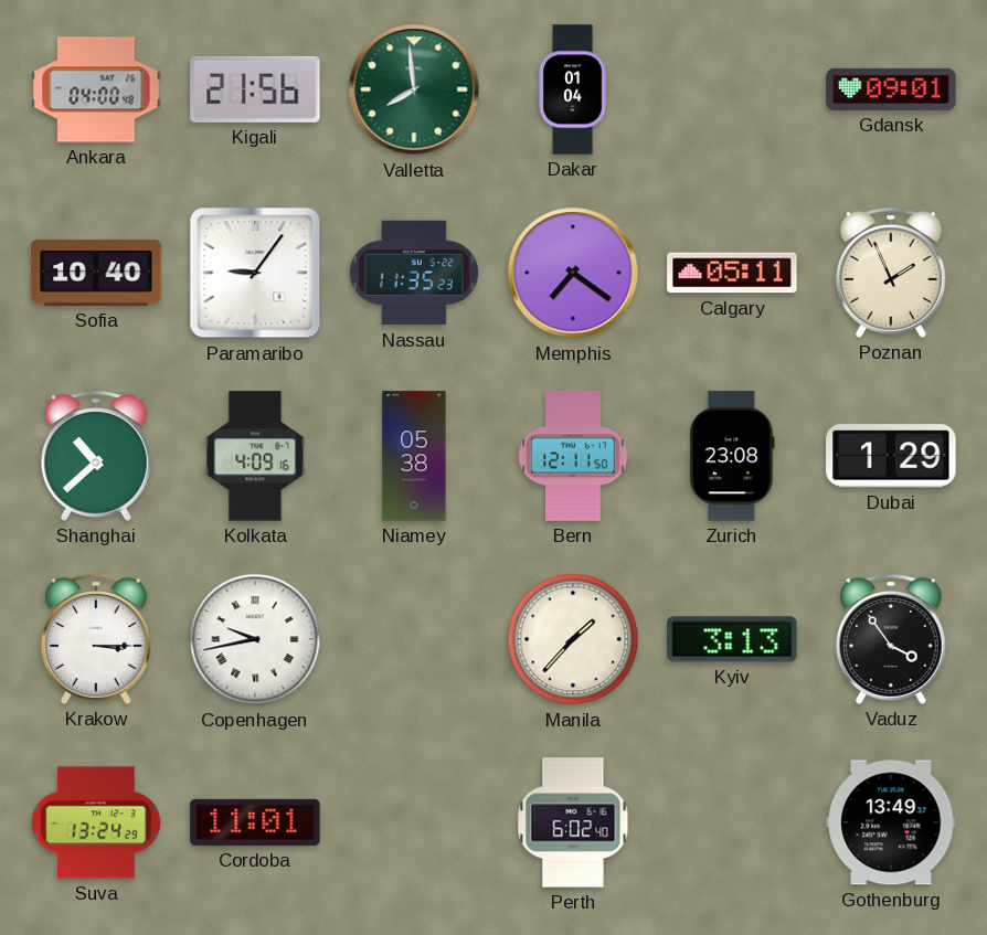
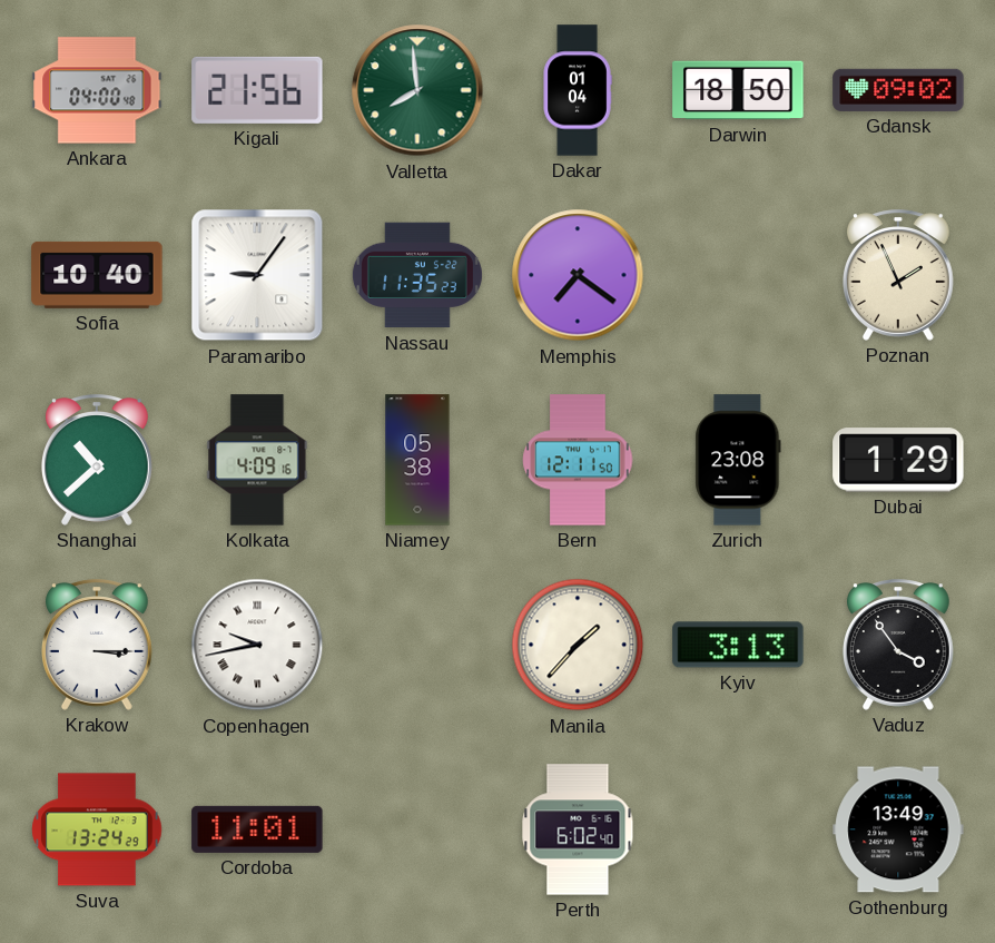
Darwin: none -> 18:50 (738, 90)
Gdansk: 09:01 -> 09:02 (898, 90)
Calgary: 05:11 -> none (732, 273)
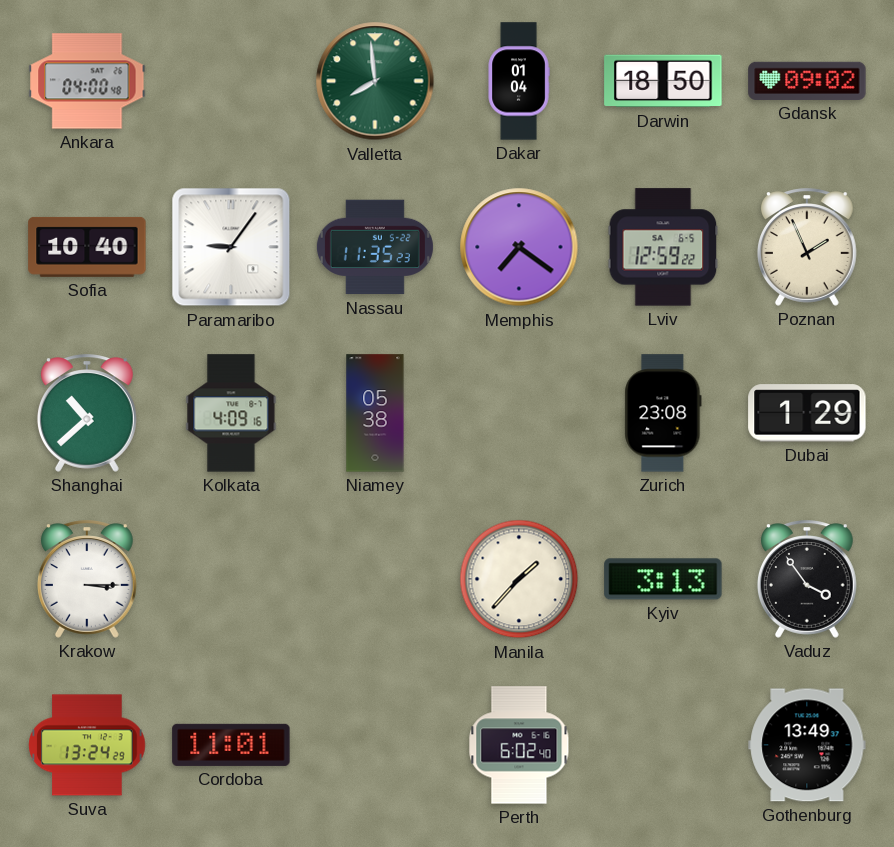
Kigali: 21:56 -> none (257, 90)
Lviv: none -> 12:59 (663, 247)
Bern: 12:11 -> none (578, 460)
Copenhagen: 9:43 -> none (257, 645)
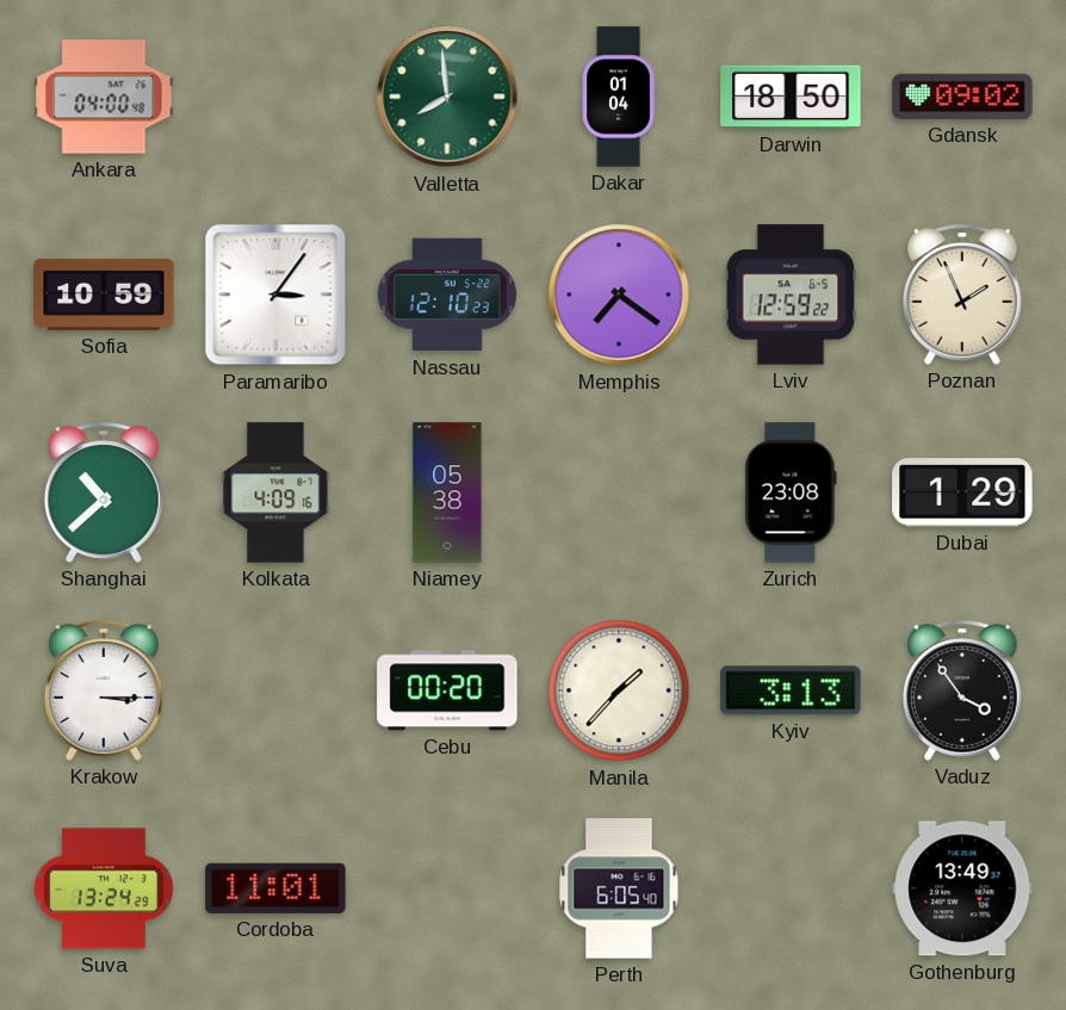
Sofia: 10:40 -> 10:59 (104, 295)
Paramaribo: 9:06 -> 3:06 (275, 295)
Nassau: 11:35 -> 12:10 (447, 295)
Cebu: none -> 00:20 (447, 690)
Perth: 6:02 -> 6:05 (619, 888)
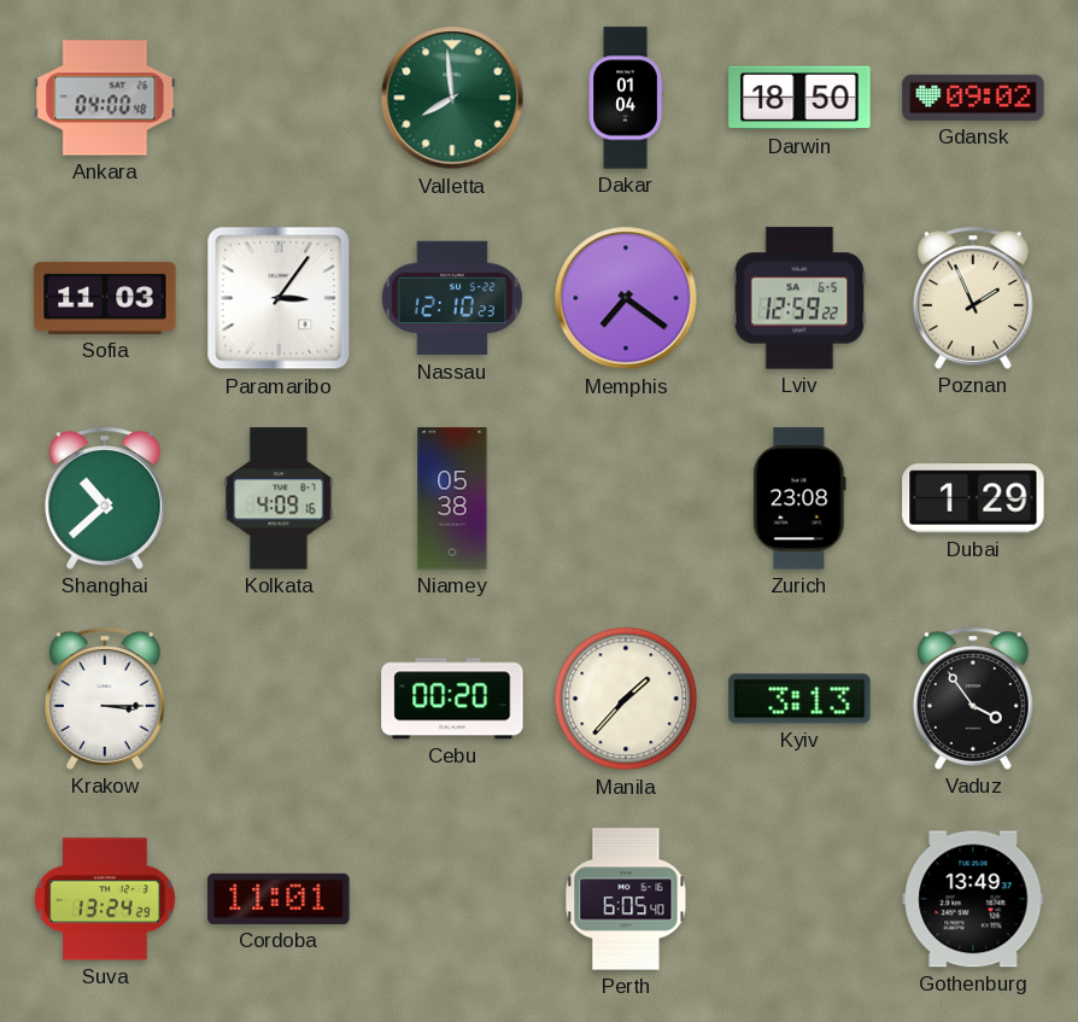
Sofia: 10:59 -> 11:03 (105, 298)
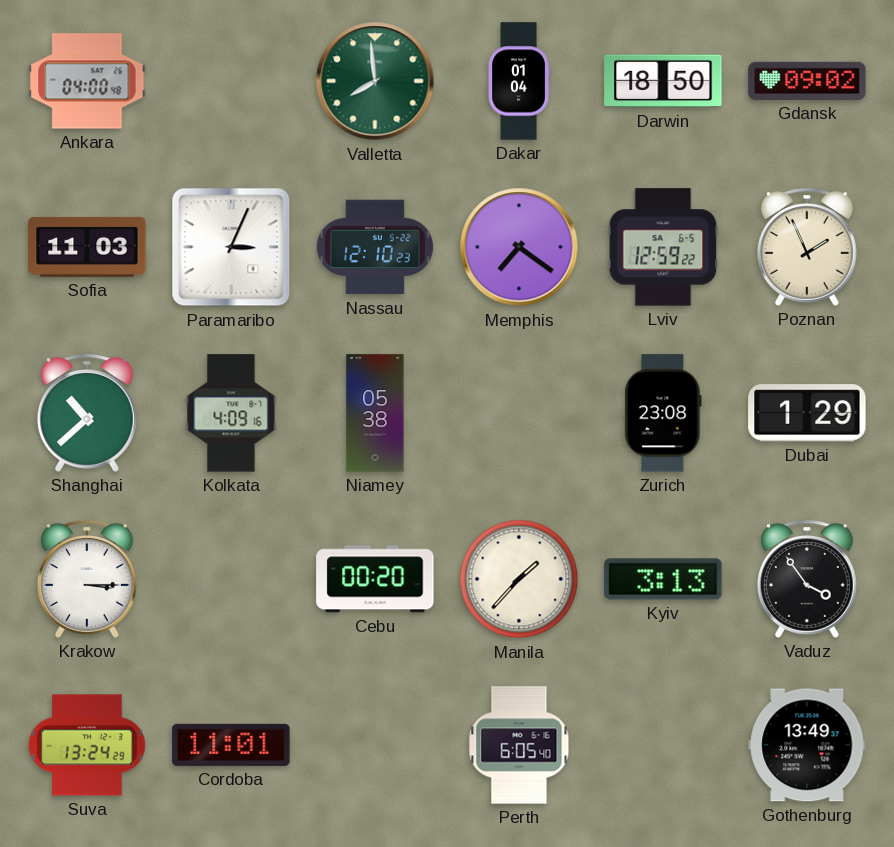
Paramaribo: 3:06 -> 3:04 (231, 247)
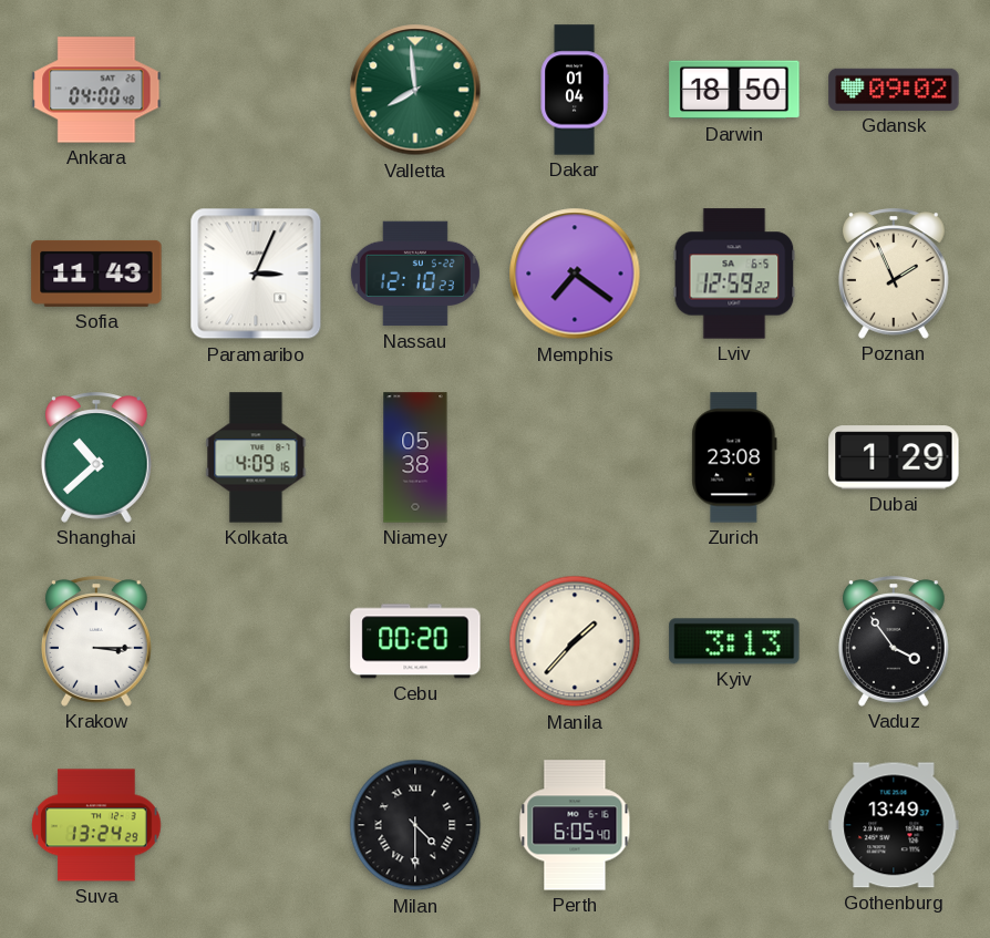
Sofia: 11:03 -> 11:43 (96, 274)
Cordoba: 11:01 -> none (231, 745)
Milan: none -> 4:30 (415, 825)
